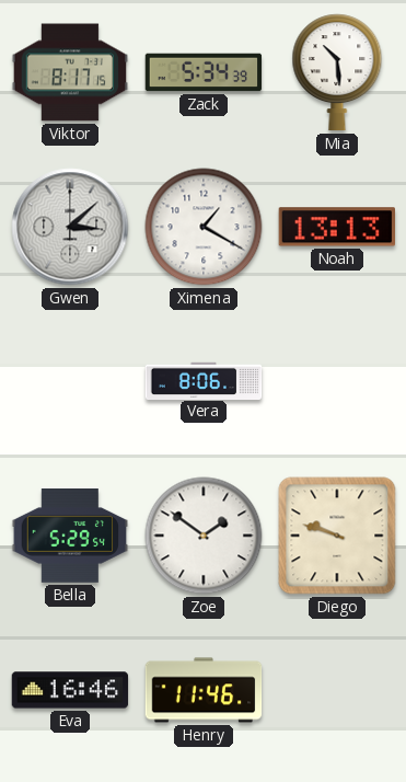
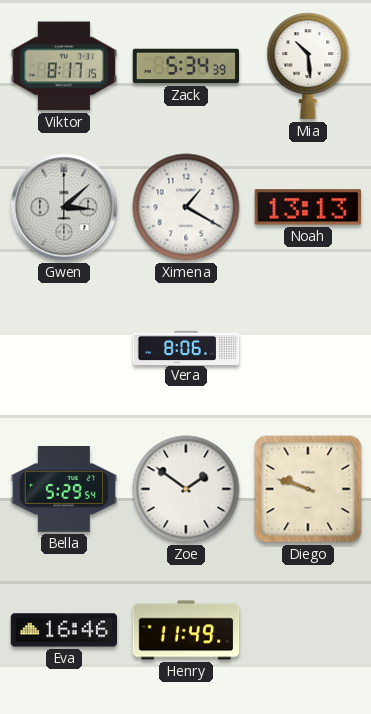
Henry: 11:46 -> 11:49 (186, 630)
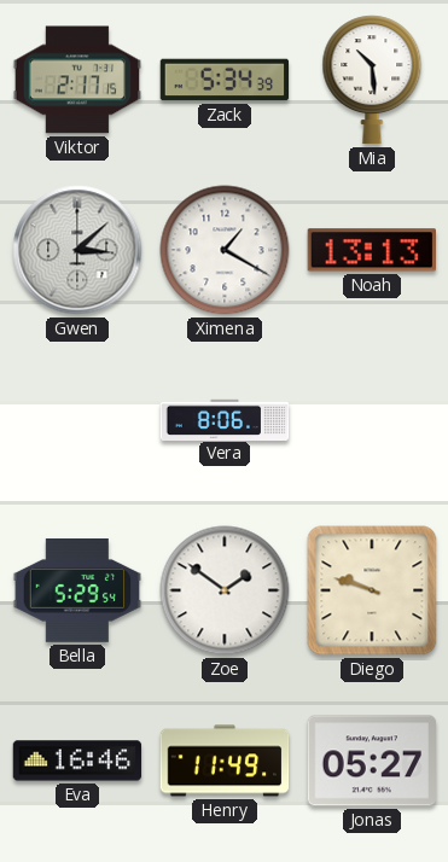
Viktor: 8:17 -> 2:17 (77, 80)
Jonas: none -> 05:27 (372, 761)
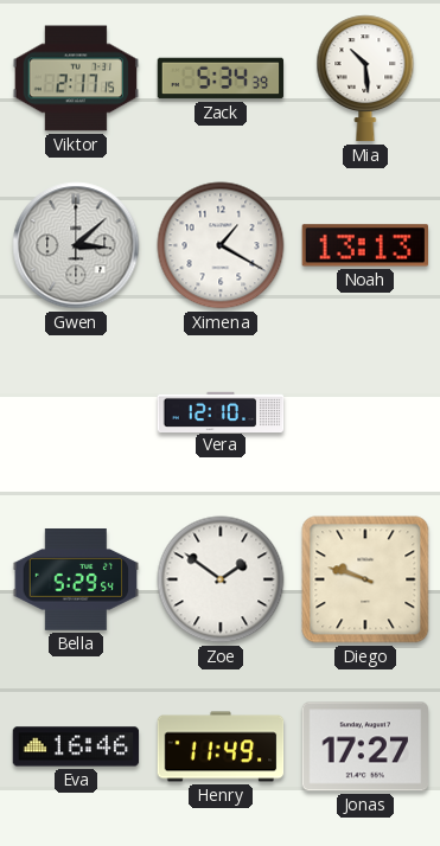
Vera: 8:06 -> 12:10 (221, 411)
Jonas: 05:27 -> 17:27 (365, 746)
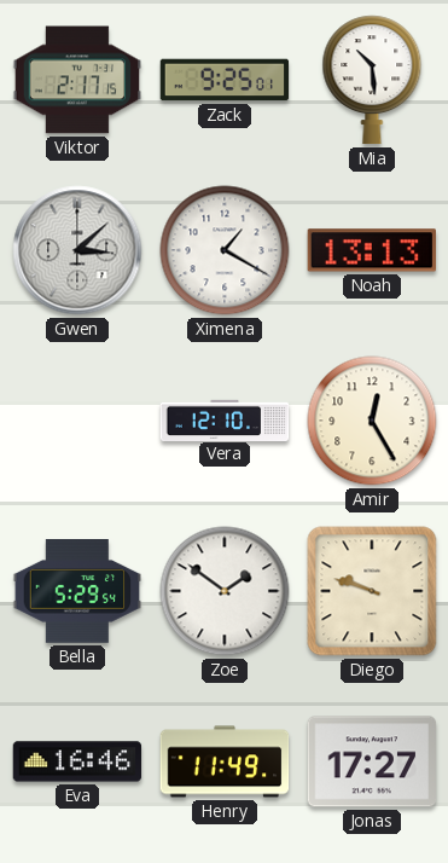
Zack: 5:34 -> 9:25 (225, 80)
Amir: none -> 12:25 (372, 421)
